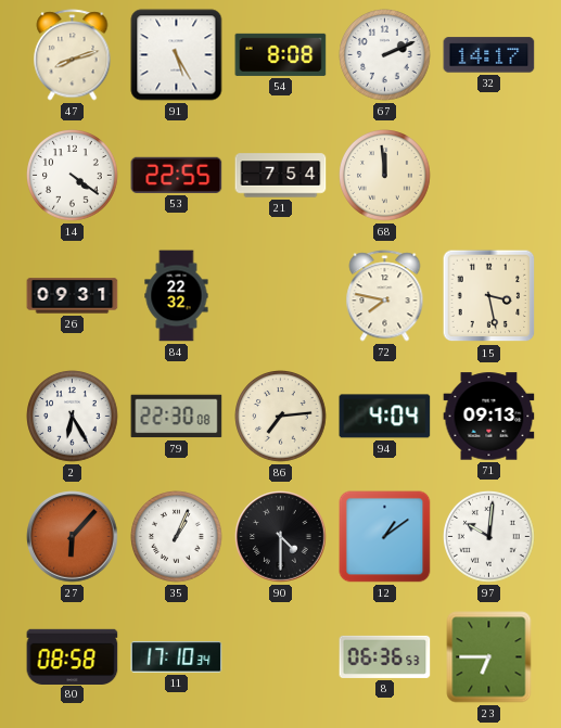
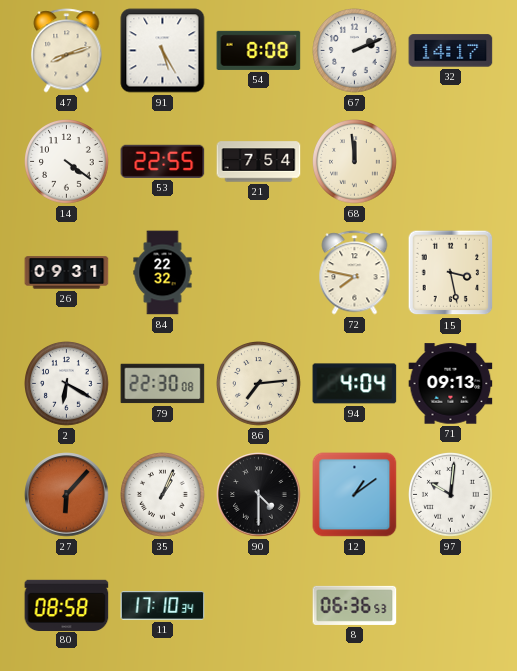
2: 6:25 -> 6:20 (67, 384)
23: 6:45 -> none (489, 657)
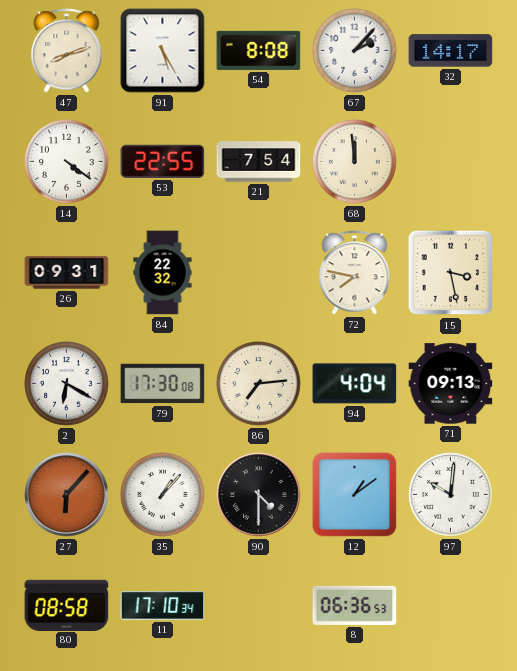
67: 2:11 -> 2:07 (355, 51)
79: 22:30 -> 17:30 (163, 384)
35: 1:04 -> 1:07 (163, 495)
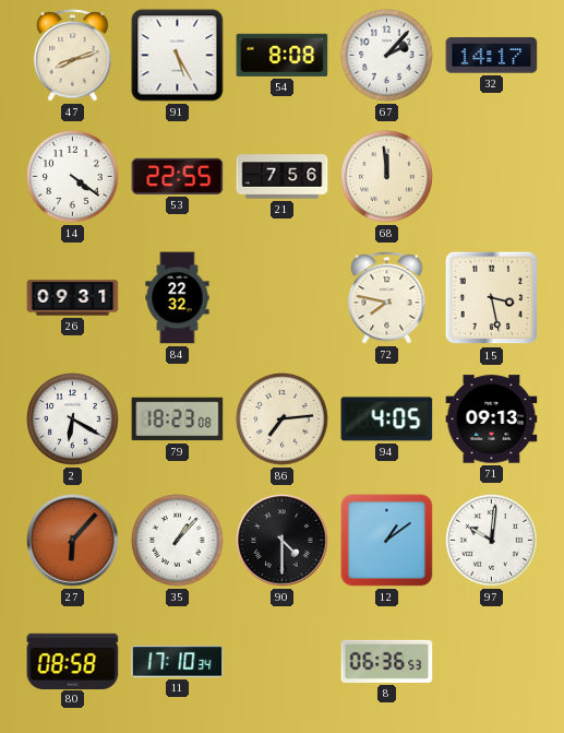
21: 7:54 -> 7:56 (283, 177)
79: 17:30 -> 18:23 (178, 419)
94: 4:04 -> 4:05 (387, 419)
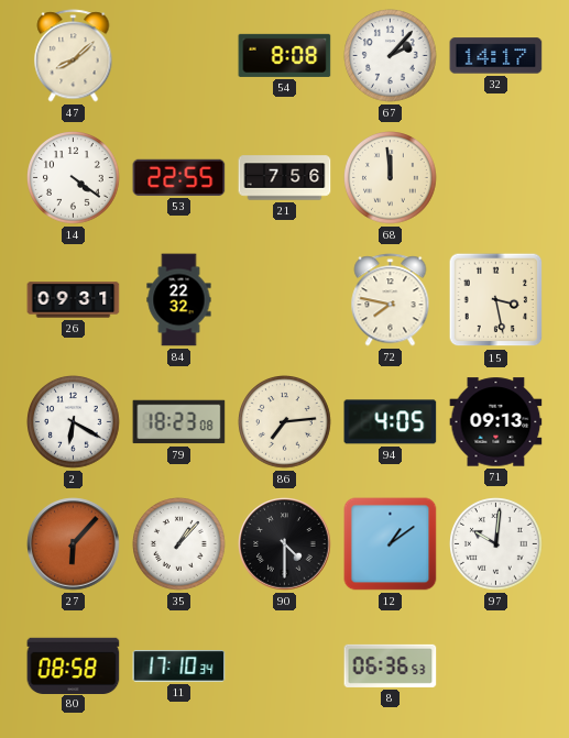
47: 8:12 -> 8:08 (74, 56)
91: 5:25 -> none (178, 56)
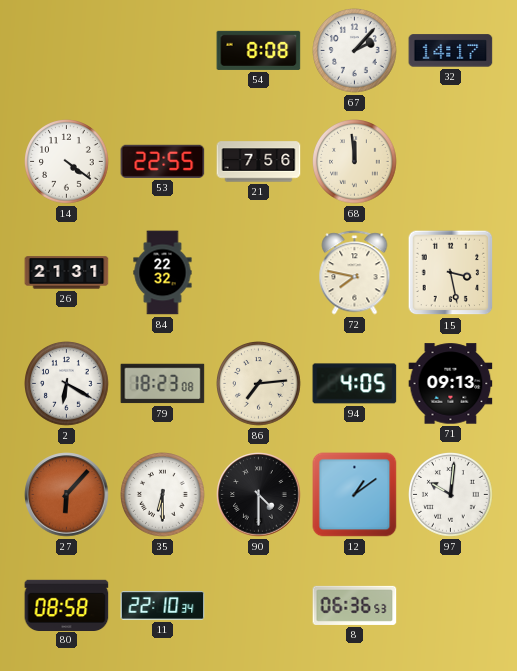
47: 8:08 -> none (74, 56)
26: 09:31 -> 21:31 (67, 273)
35: 1:07 -> 6:30 (163, 495)
11: 17:10 -> 22:10 (163, 606)
